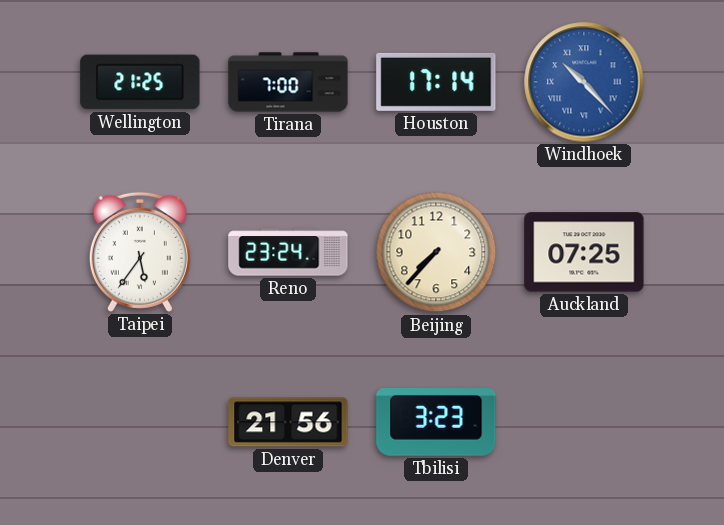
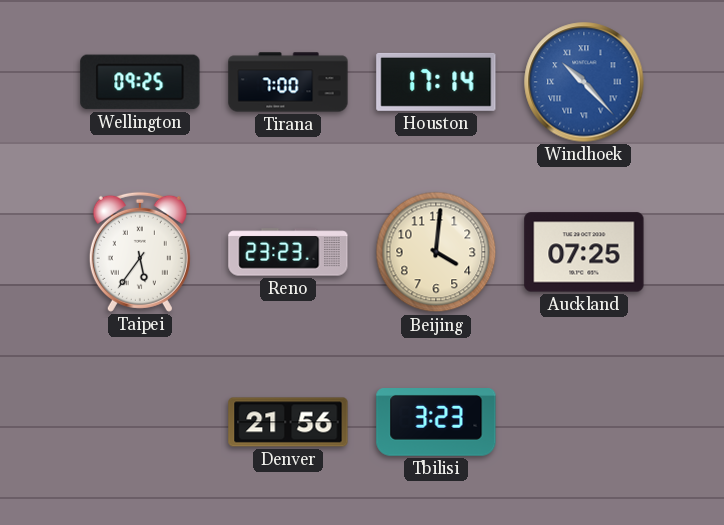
Wellington: 21:25 -> 09:25 (140, 82)
Reno: 23:24 -> 23:23 (288, 252)
Beijing: 7:37 -> 4:01 (436, 252)
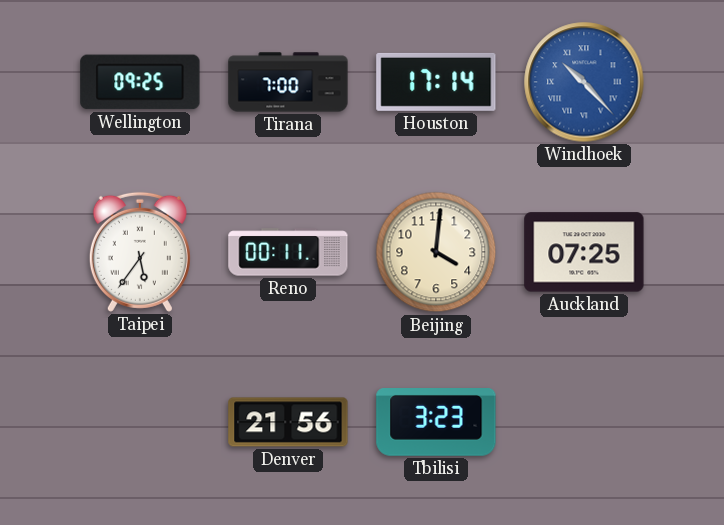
Reno: 23:23 -> 00:11 (288, 252)
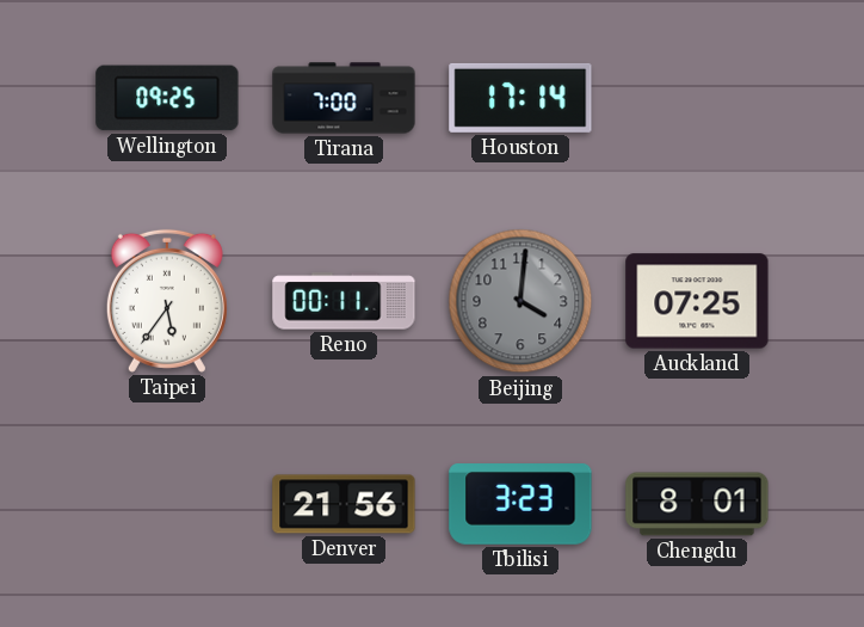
Windhoek: 10:23 -> none (584, 82)
Beijing dial: cream -> grey (520, 301)
Chengdu: none -> 8:01 (697, 504)
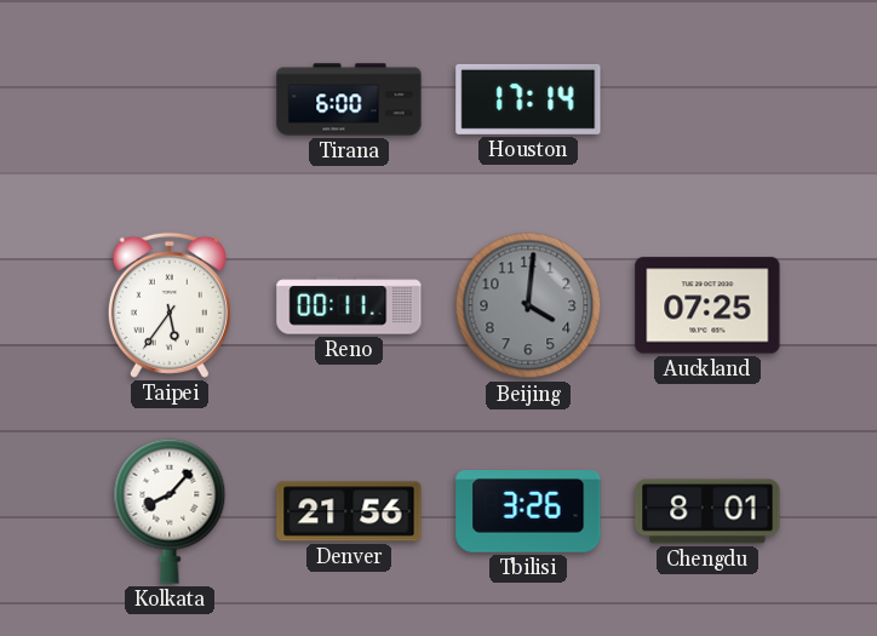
Wellington: 09:25 -> none (167, 98)
Tirana: 7:00 -> 6:00 (349, 99)
Kolkata: none -> 8:07 (170, 511)
Tbilisi: 3:23 -> 3:26 (528, 512)
